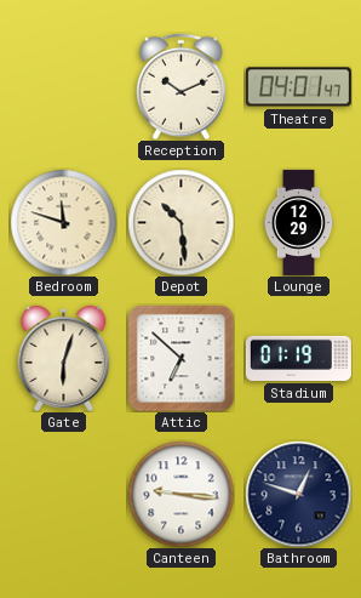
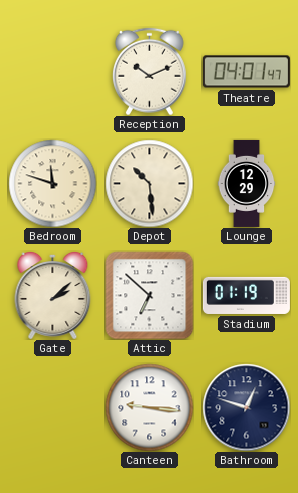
Gate: 6:03 -> 2:08 (53, 295)
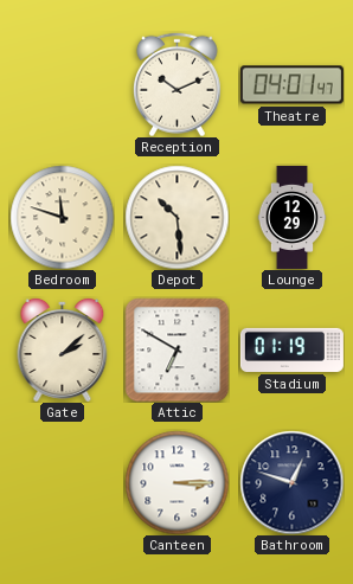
Attic: 6:52 -> 6:50 (176, 349)
Canteen: 9:16 -> 3:15 (176, 482)
